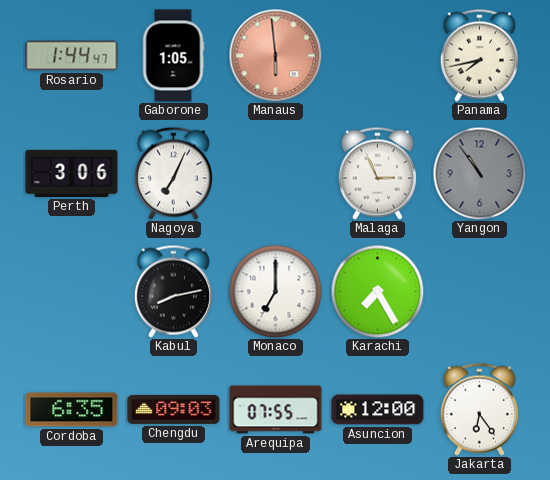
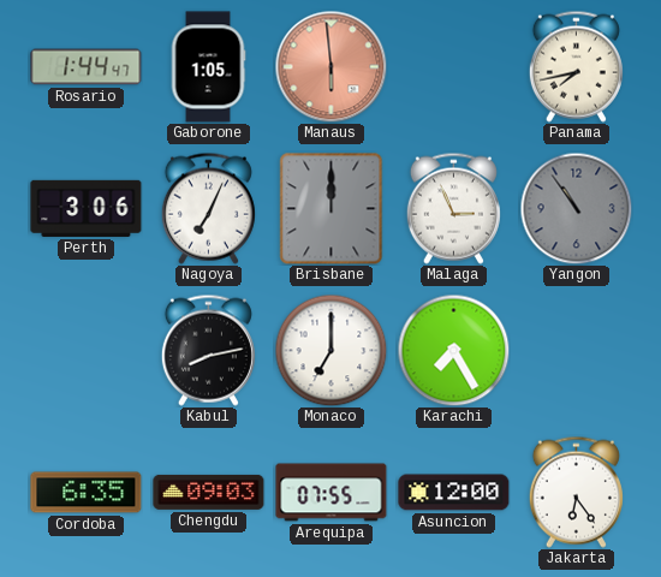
Brisbane: none -> 12:00 (332, 209)
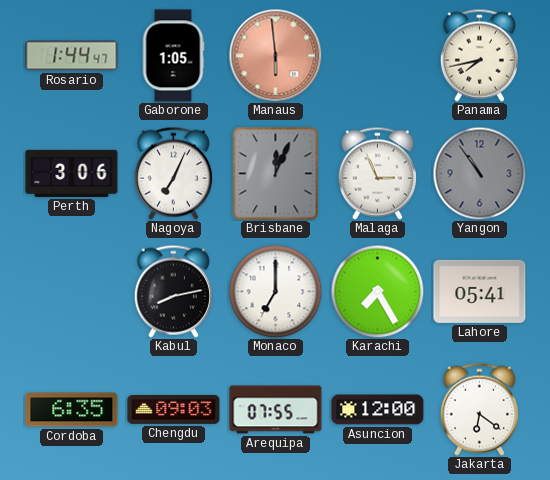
Brisbane: 12:00 -> 12:04 (276, 174)
Lahore: none -> 05:41 (480, 291)
Jakarta: 6:24 -> 6:21 (479, 409)
